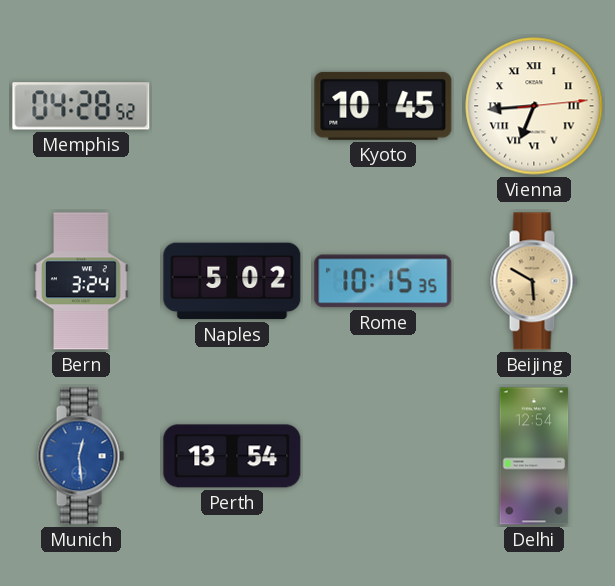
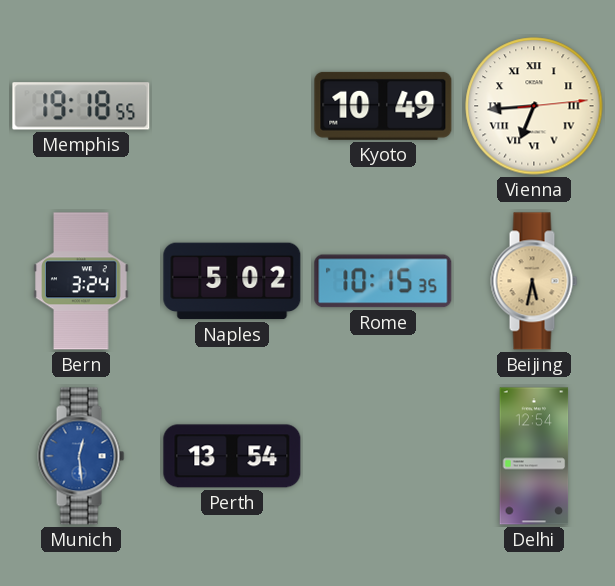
Memphis: 04:28 -> 19:18 (81, 106)
Kyoto: 10:45 -> 10:49 (383, 106)
Beijing: 5:50 -> 5:32 (534, 281)
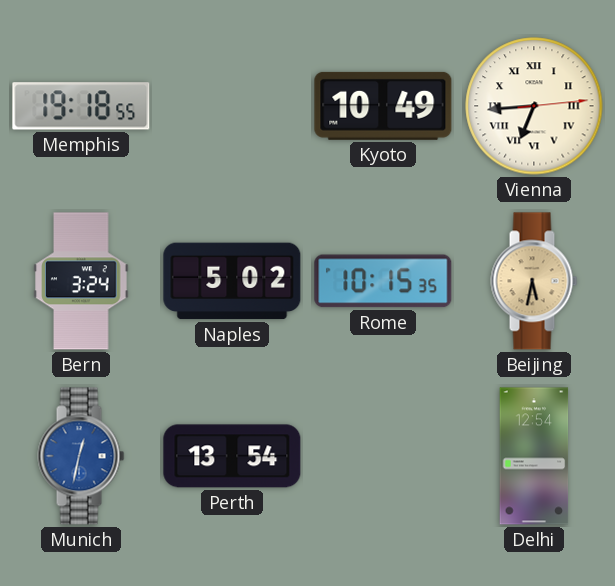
Munich: 12:29 -> 12:32 (81, 456)
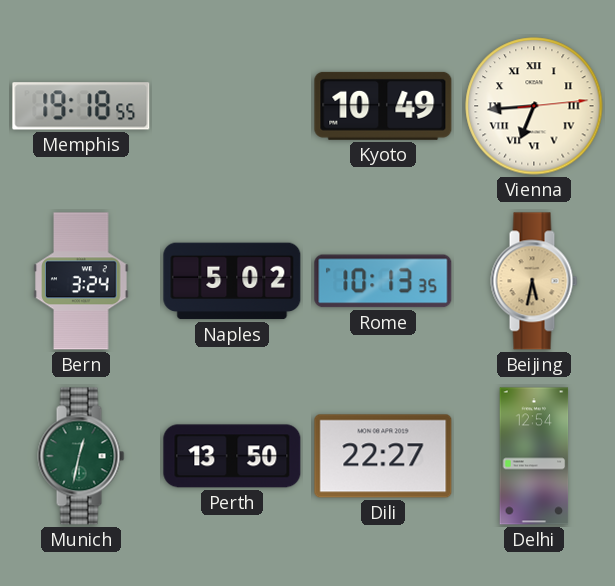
Rome: 10:15 -> 10:13 (383, 281)
Munich dial: blue -> green (81, 456)
Perth: 13:54 -> 13:50 (232, 456)
Dili: none -> 22:27 (383, 456)
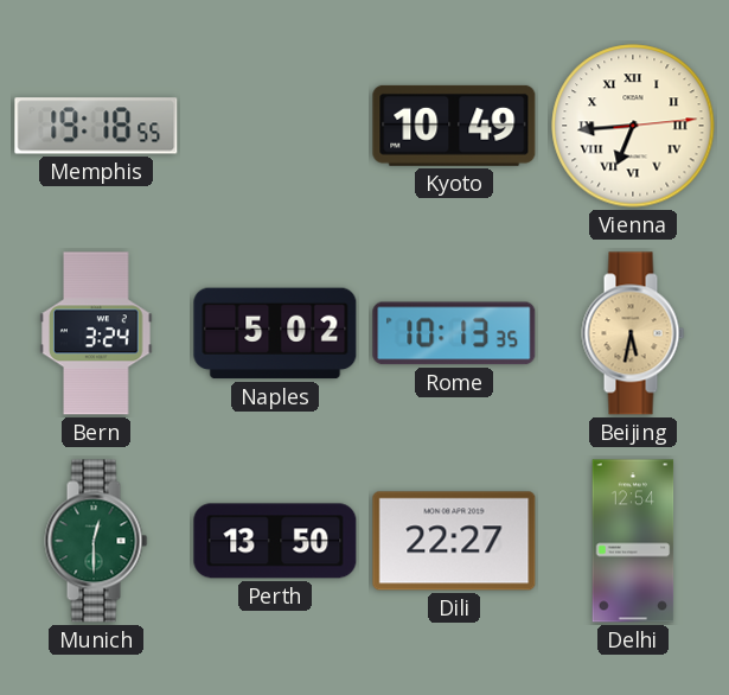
Munich: 12:32 -> 12:30 (96, 541)
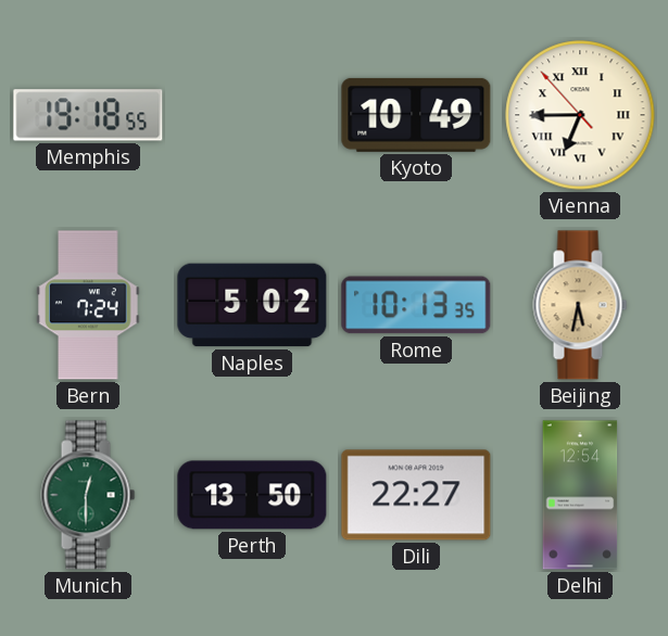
Vienna: 6:44:14 -> 6:44:53 (580, 115)
Bern: 3:24 -> 7:24 (88, 305)
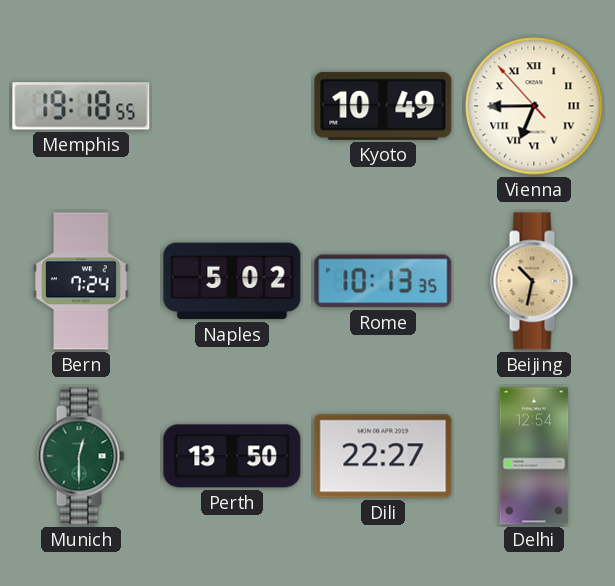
Beijing: 5:32 -> 10:32 (534, 281)
